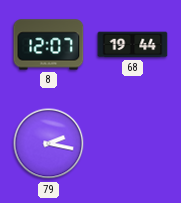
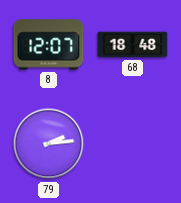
68: 19:44 -> 18:48 (133, 45)
79: 2:17 -> 2:14 (49, 144)
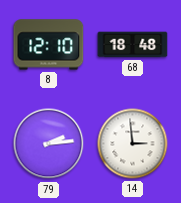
8: 12:07 -> 12:10 (49, 45)
14: none -> 2:59 (133, 144)
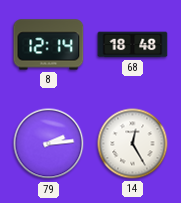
8: 12:10 -> 12:14 (49, 45)
14: 2:59 -> 12:25 (133, 144)
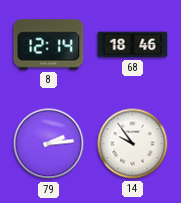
68: 18:48 -> 18:46 (133, 45)
14: 12:25 -> 9:54 (133, 144)
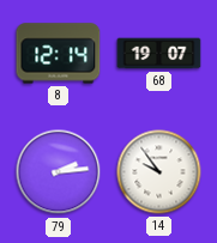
68: 18:46 -> 19:07 (159, 54)
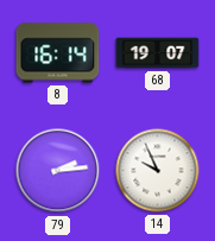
8: 12:14 -> 16:14 (58, 53)
14: 9:54 -> 9:56 (158, 171)
